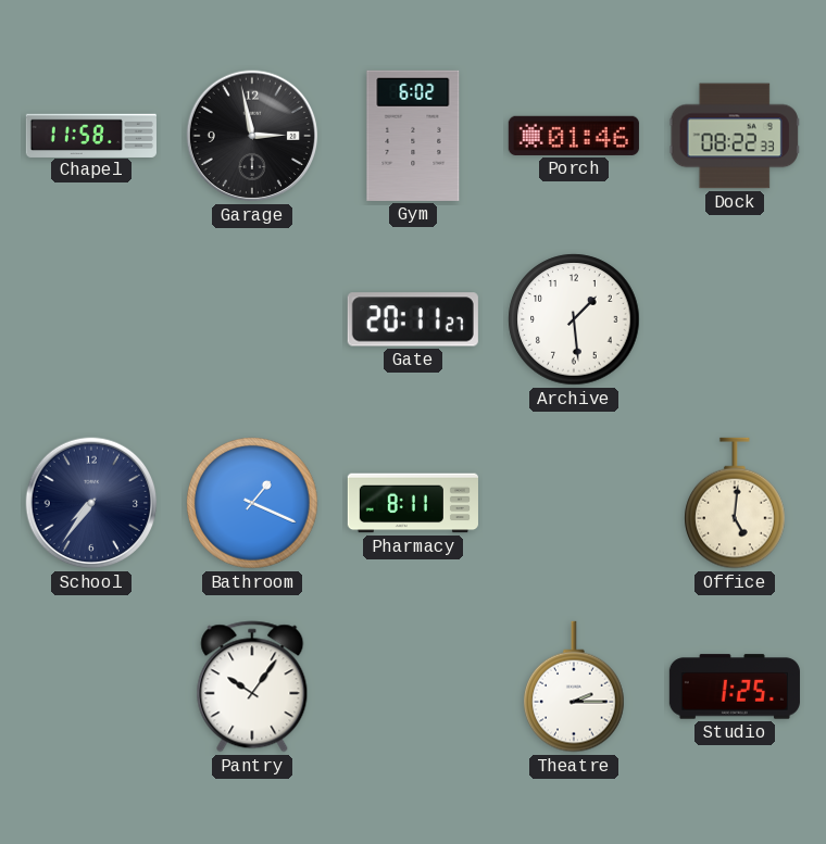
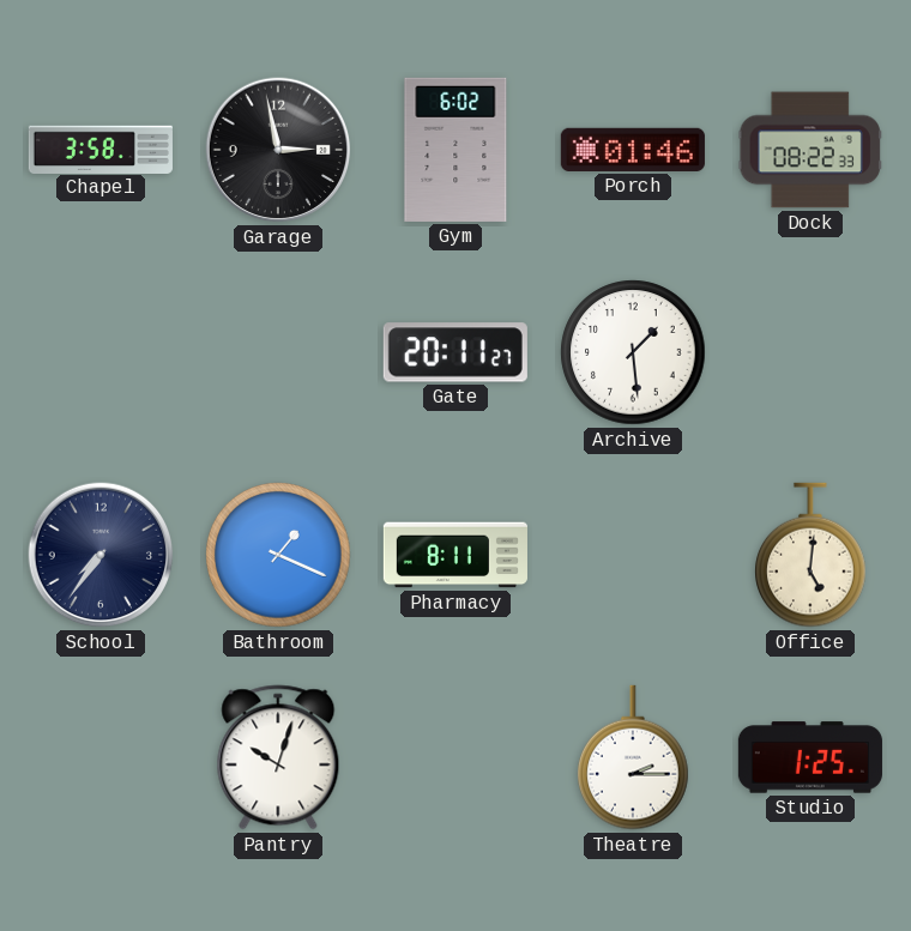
Chapel: 11:58 -> 3:58 (101, 149)
Pantry: 10:06 -> 10:03 (278, 757)
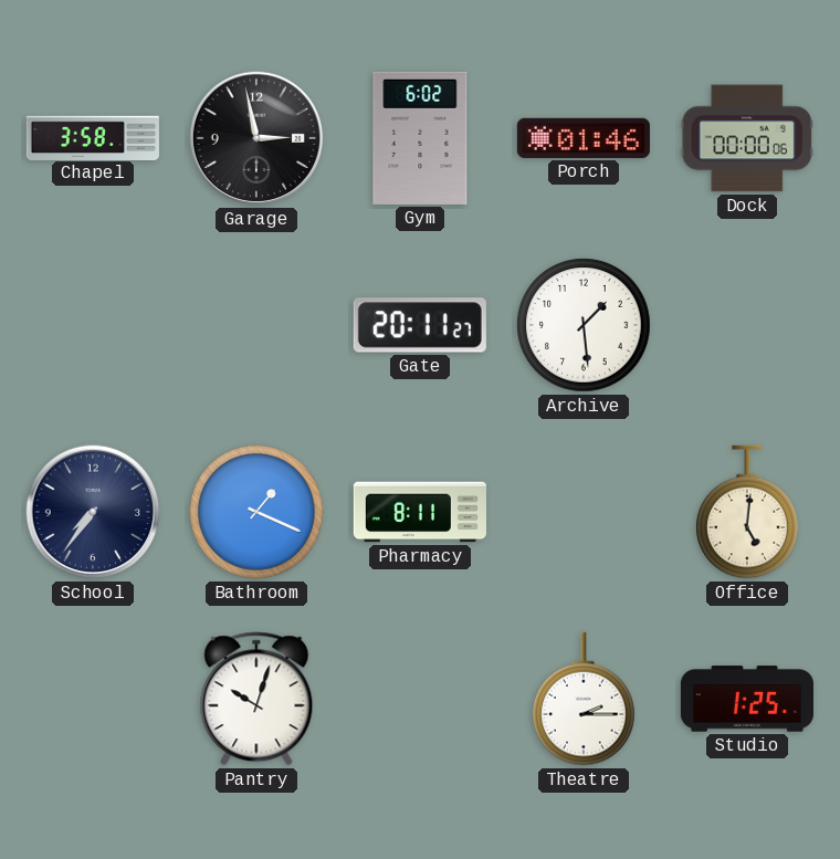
Dock: 08:22 -> 00:00 (747, 138)
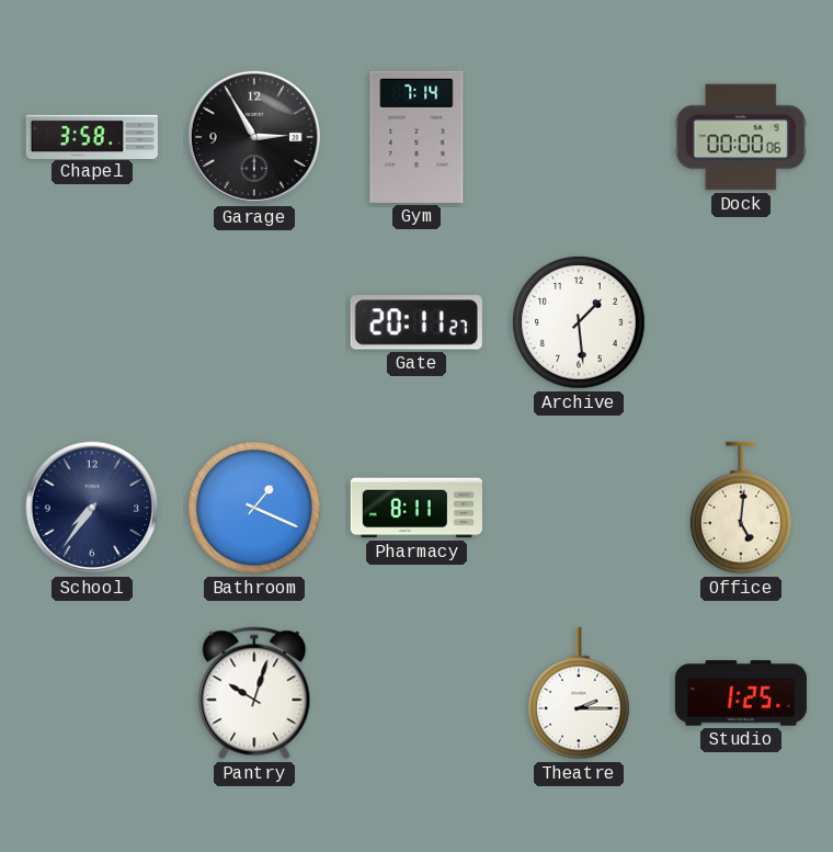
Garage: 2:58 -> 2:55 (254, 137)
Gym: 6:02 -> 7:14 (416, 137)
Porch: 01:46 -> none (584, 138)
